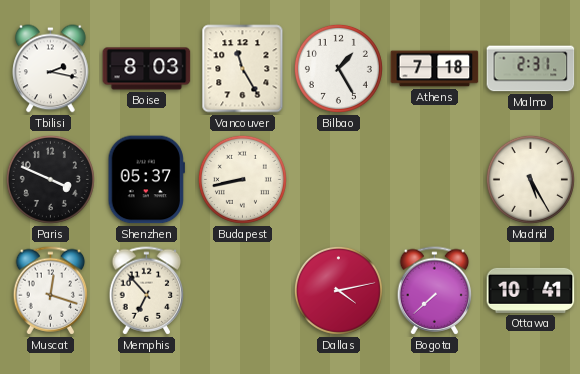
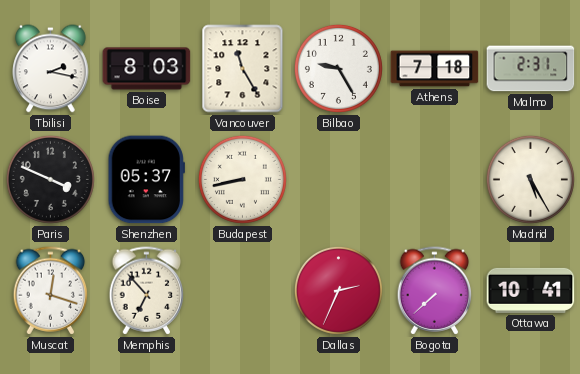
Bilbao: 1:25 -> 9:25 (338, 68)
Dallas: 4:13 -> 2:34 (338, 290)
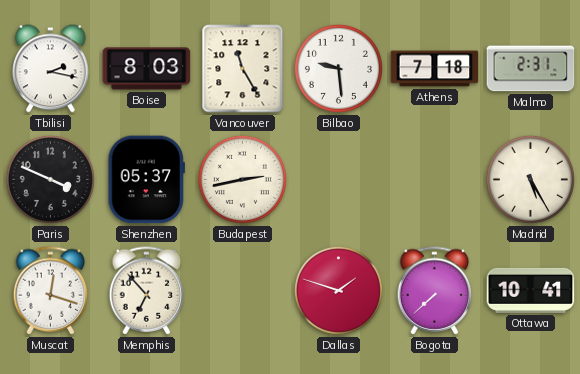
Bilbao: 9:25 -> 9:29 (338, 68)
Budapest: 8:43 -> 2:43 (242, 179)
Dallas: 2:34 -> 1:48 (338, 290)
